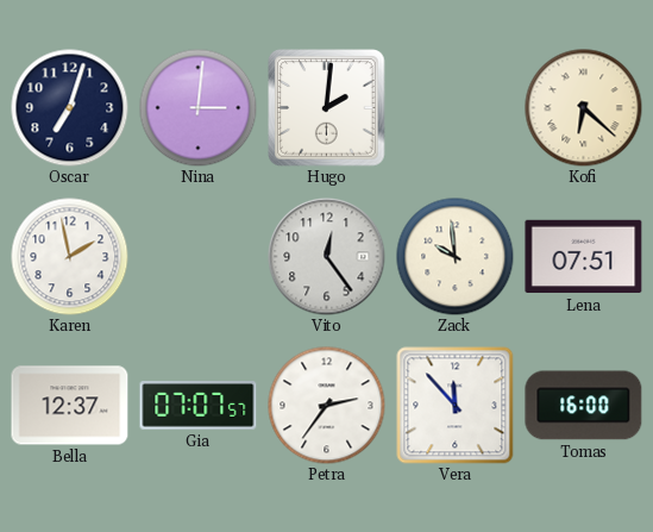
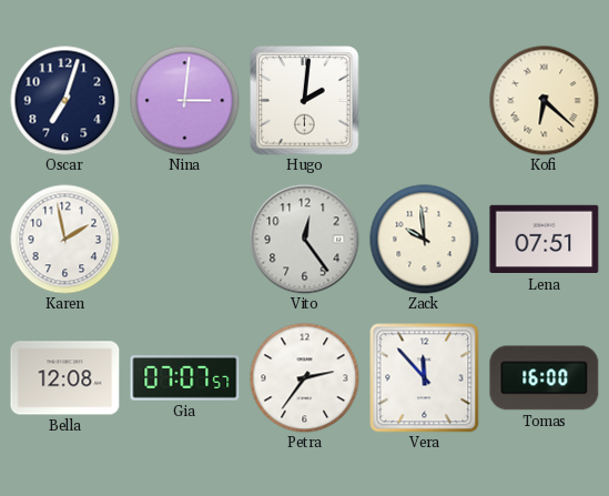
Bella: 12:37 -> 12:08 (65, 378)
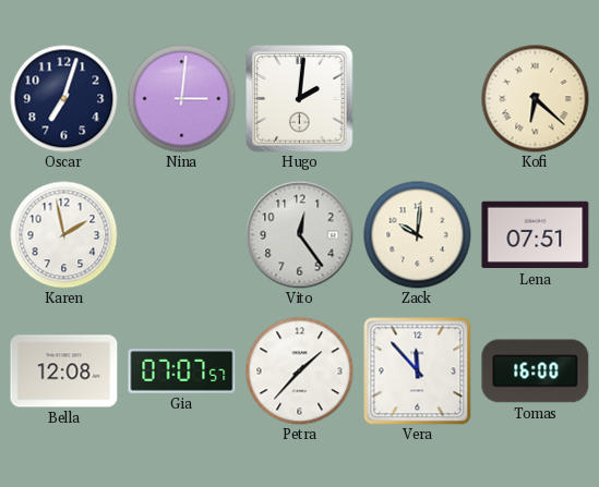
Zack: 9:59 -> 10:01 (418, 235)
Petra: 2:36 -> 1:37 (300, 372)
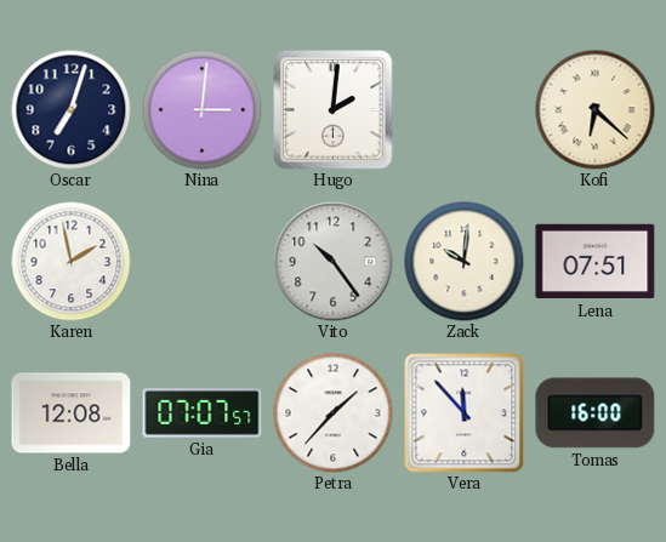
Vito: 12:24 -> 10:24 (334, 262)
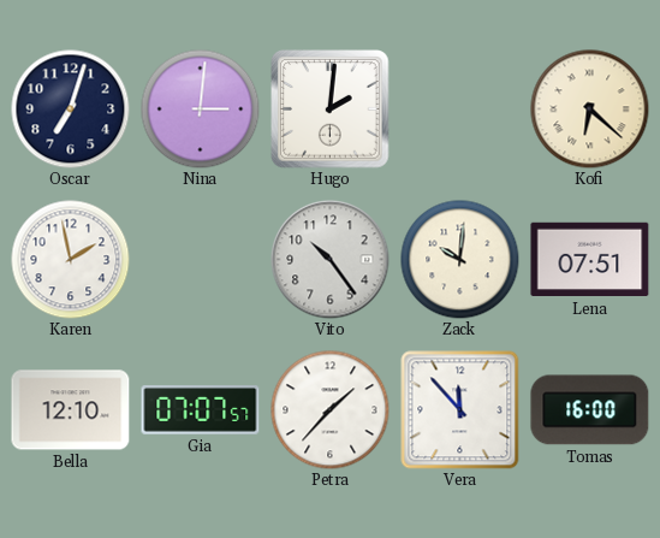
Bella: 12:08 -> 12:10 (71, 410)
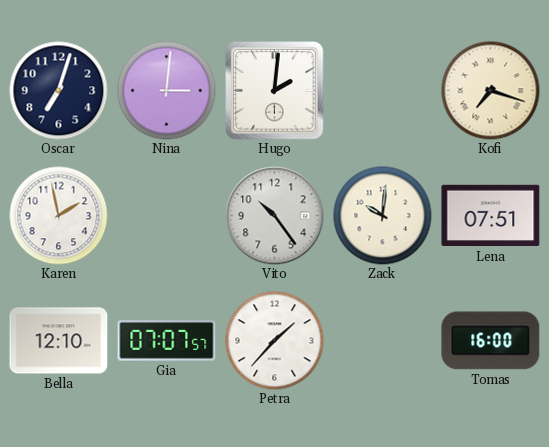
Kofi: 6:22 -> 7:18 (491, 91)
Vera: 11:53 -> none (460, 410)
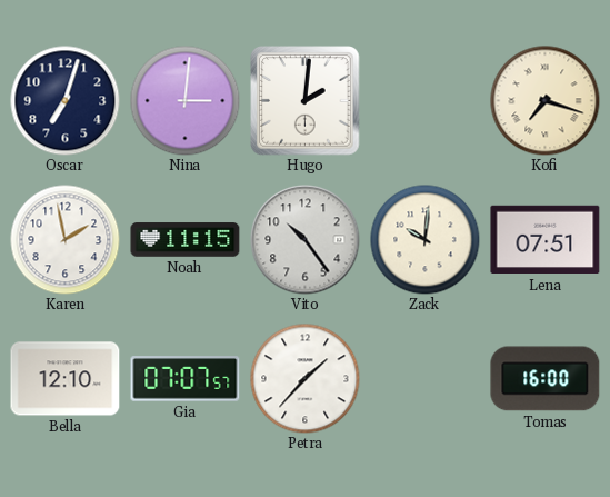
Noah: none -> 11:15 (186, 240)
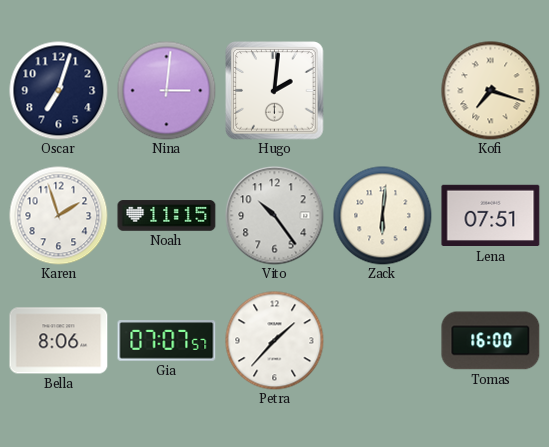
Karen: 1:58 -> 1:57 (59, 216)
Zack: 10:01 -> 6:01 (383, 216)
Bella: 12:10 -> 8:06 (59, 341)
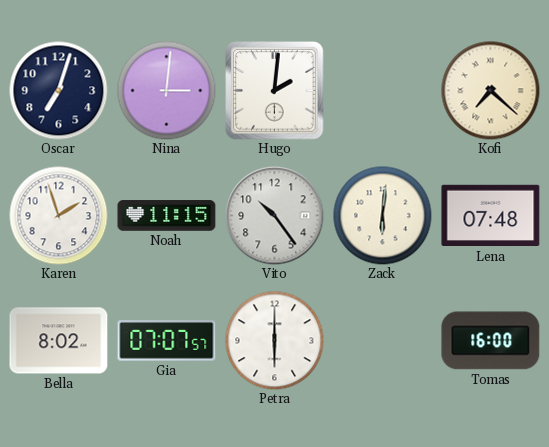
Kofi: 7:18 -> 7:22 (491, 91)
Lena: 07:51 -> 07:48 (491, 216)
Bella: 8:06 -> 8:02 (59, 341)
Petra: 1:37 -> 6:00 (275, 341)
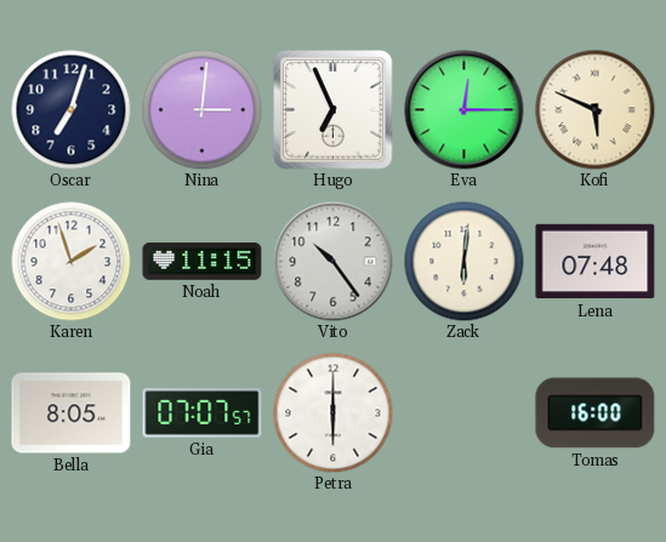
Hugo: 2:01 -> 6:56 (334, 110)
Eva: none -> 12:15 (465, 110)
Kofi: 7:22 -> 5:49 (596, 110)
Bella: 8:02 -> 8:05 (72, 413)
